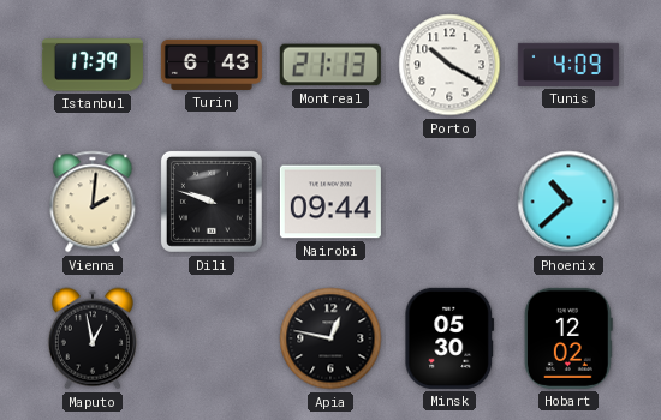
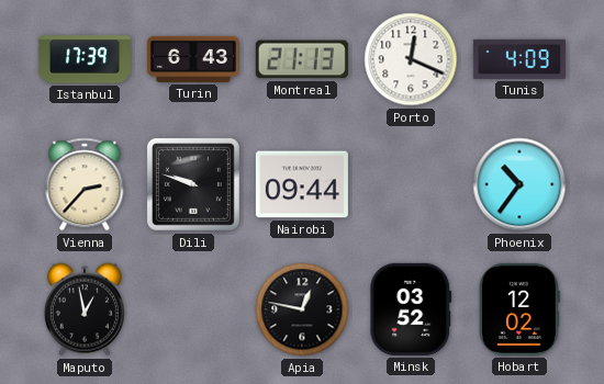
Porto: 10:20 -> 12:19 (411, 59)
Vienna: 2:01 -> 2:37 (85, 184)
Phoenix: 10:38 -> 10:36 (519, 184)
Minsk: 05:30 -> 03:52 (411, 309)
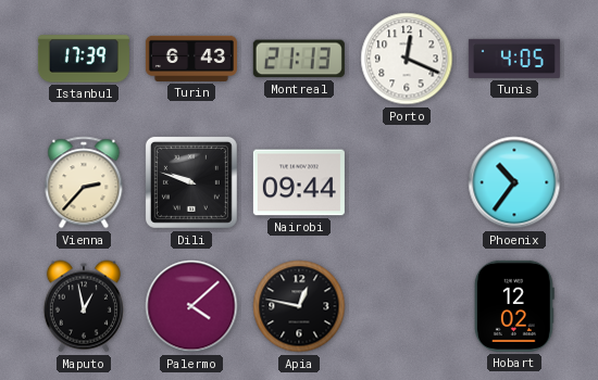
Tunis: 4:09 -> 4:05 (514, 59)
Palermo: none -> 4:08 (191, 306)
Minsk: 03:52 -> none (411, 309)
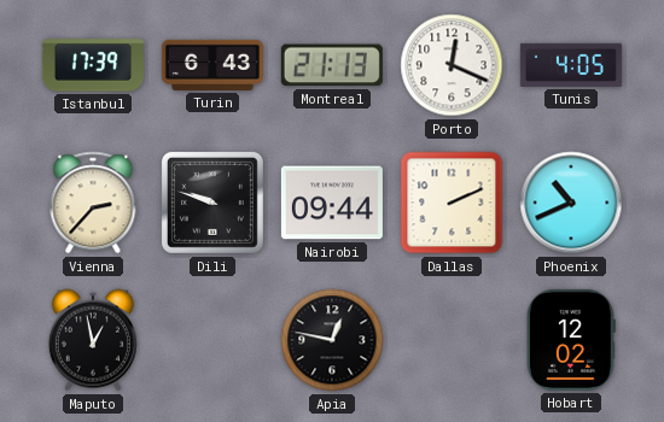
Dallas: none -> 2:11 (452, 203)
Phoenix: 10:36 -> 10:41 (571, 203)
Palermo: 4:08 -> none (191, 306)
